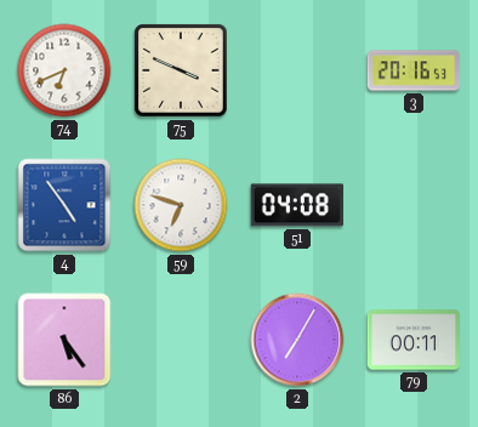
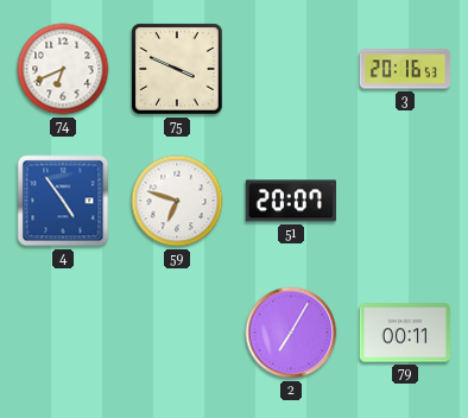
51: 04:08 -> 20:07 (291, 201)
86: 5:24 -> none (64, 340)
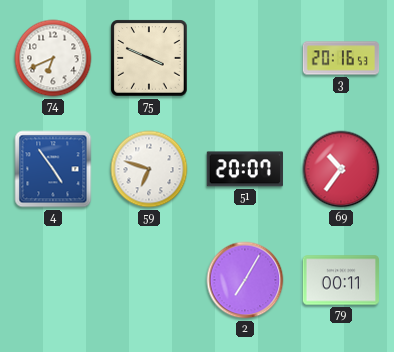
69: none -> 10:36 (341, 169)
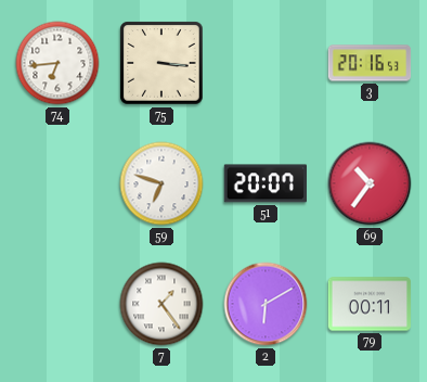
74: 6:41 -> 6:44 (57, 63)
75: 3:49 -> 3:16 (161, 63)
4: 4:54 -> none (53, 169)
7: none -> 1:24 (161, 304)
2: 7:05 -> 6:10 (266, 304)
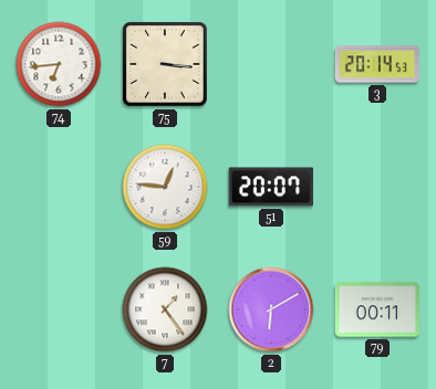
3: 20:16 -> 20:14 (377, 64)
59: 6:48 -> 12:46 (165, 187)
69: 10:36 -> none (370, 183)
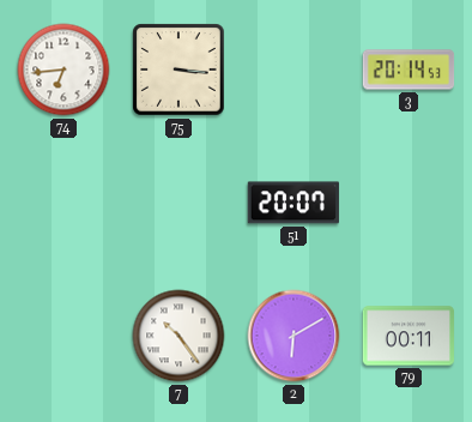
59: 12:46 -> none (165, 187)
7: 1:24 -> 10:24 (178, 336)
